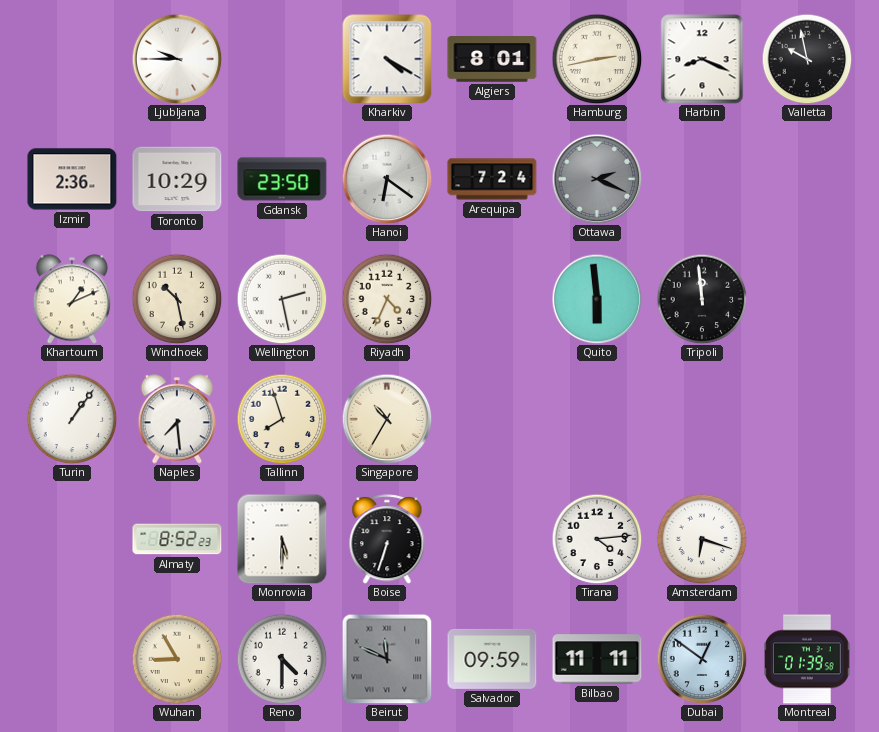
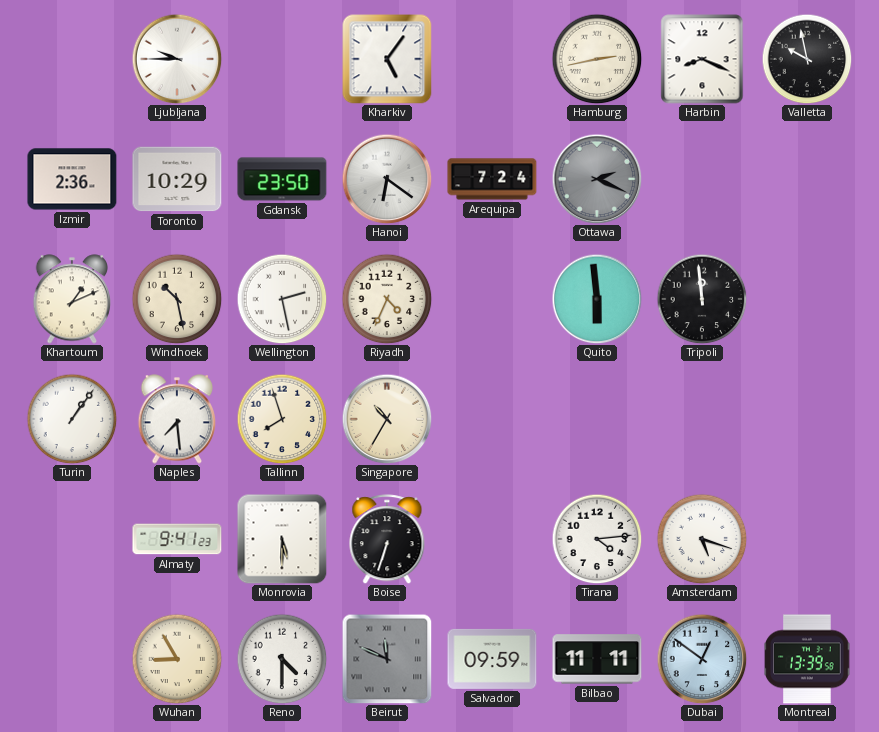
Kharkiv: 4:20 -> 5:06 (387, 59)
Algiers: 8:01 -> none (492, 59)
Almaty: 8:52 -> 9:41 (177, 539)
Amsterdam: 6:18 -> 5:18 (702, 539)
Montreal: 01:39 -> 13:39 (807, 659)
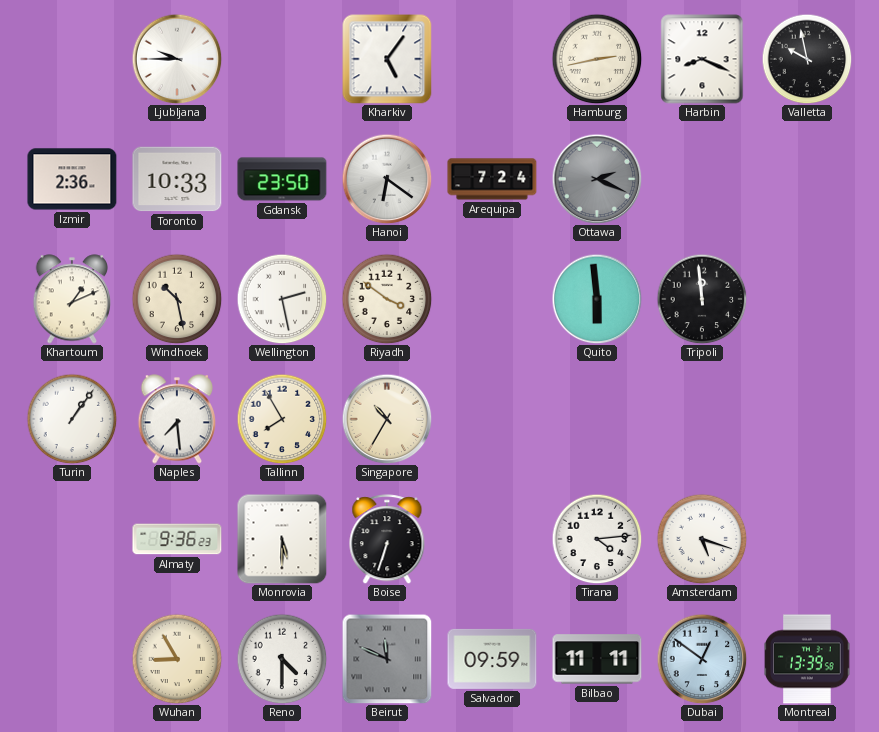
Toronto: 10:29 -> 10:33 (177, 179)
Riyadh: 4:34 -> 3:51 (387, 299)
Tallinn: 7:57 -> 7:55 (282, 419)
Almaty: 9:41 -> 9:36 (177, 539)
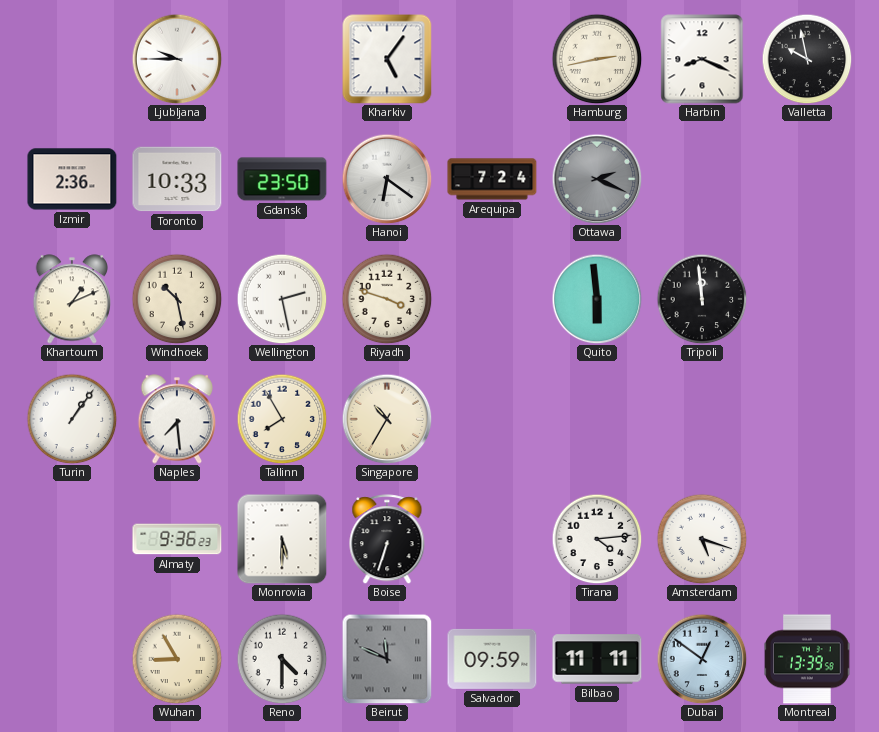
Riyadh: 3:51 -> 3:48 (387, 299)
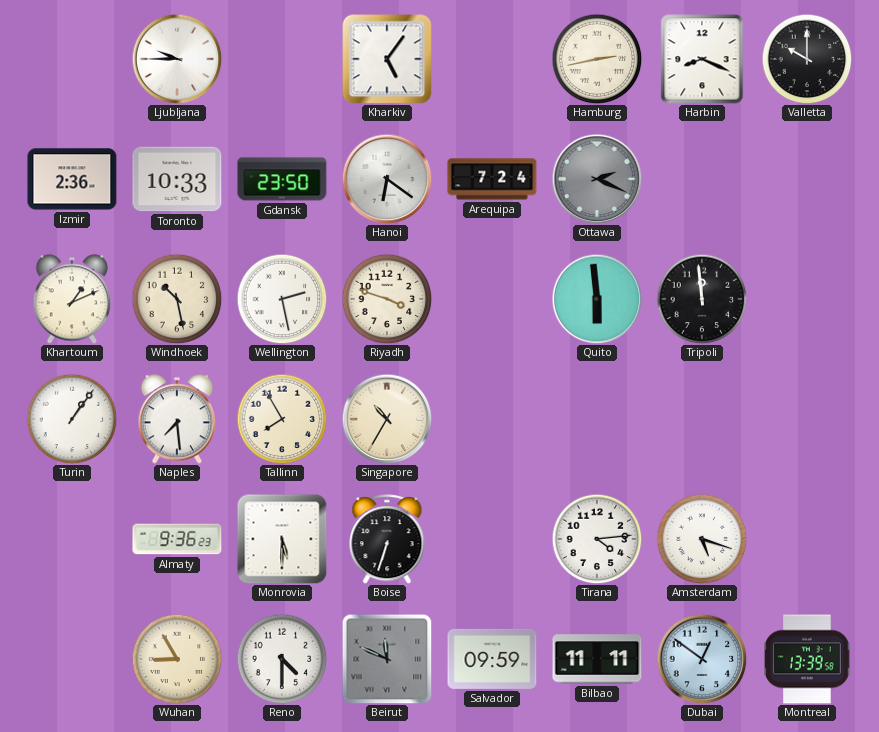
Valletta: 9:58 -> 10:00 (807, 59)
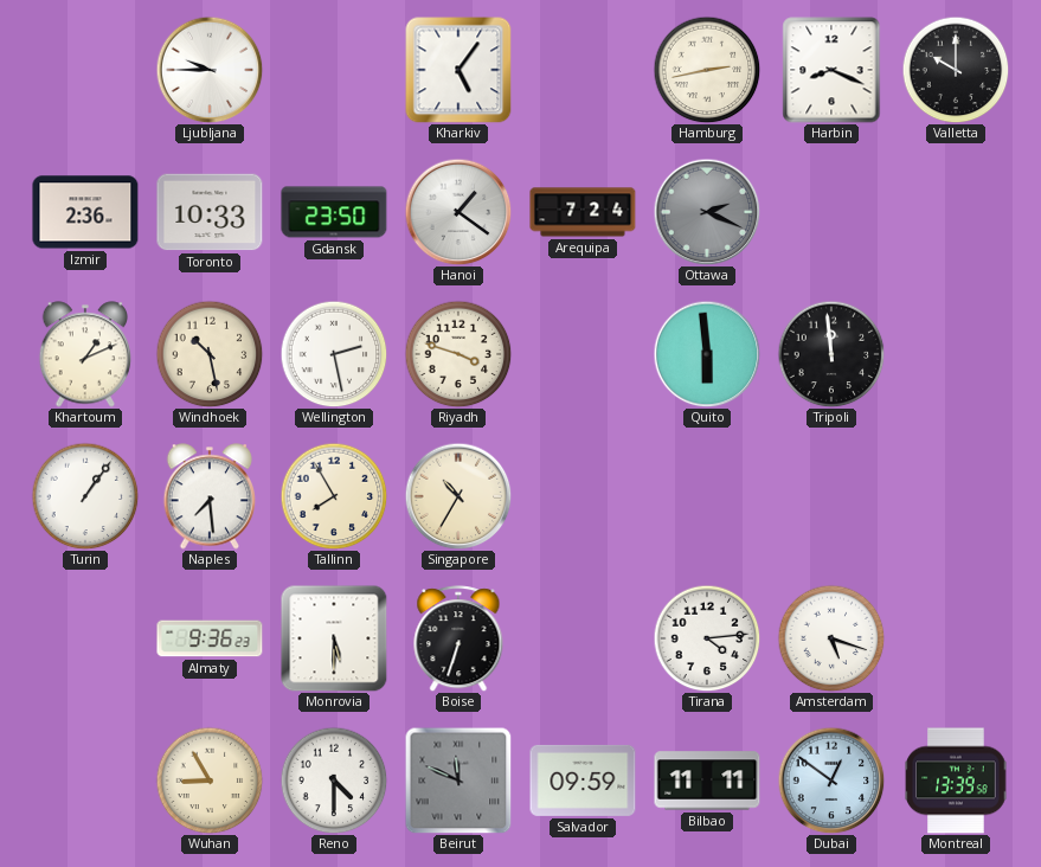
Hanoi: 6:21 -> 1:21 (458, 212)
